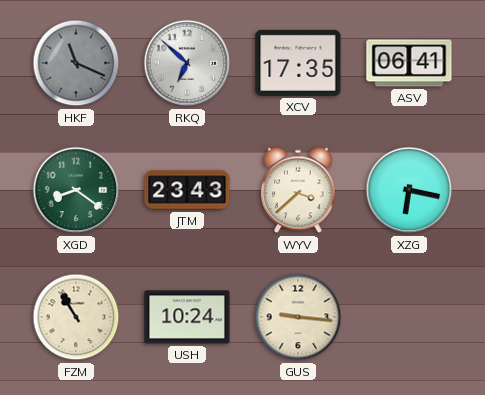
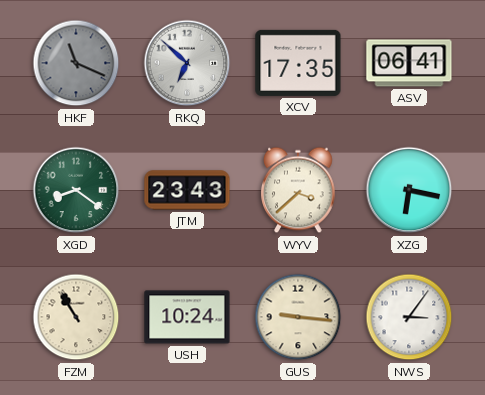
NWS: none -> 3:06 (409, 317)
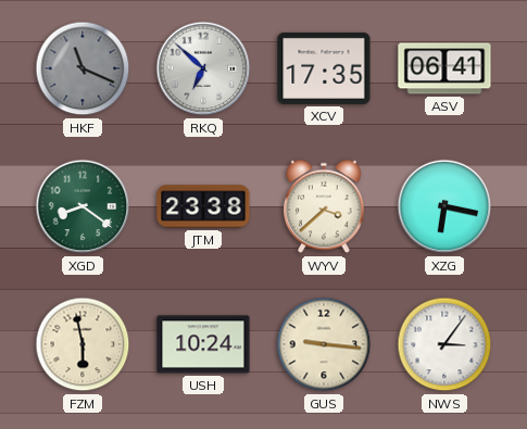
JTM: 23:43 -> 23:38 (203, 206)
FZM: 10:55 -> 5:58 (83, 344)
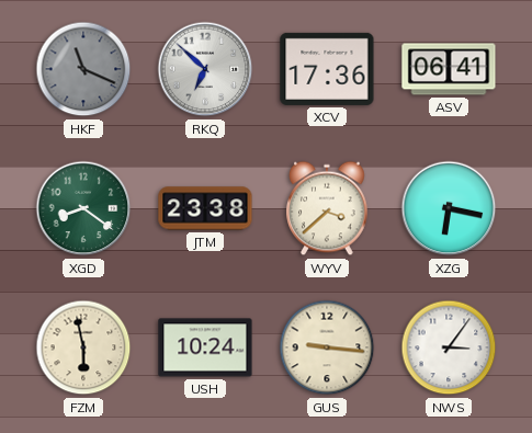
XCV: 17:35 -> 17:36 (327, 69)
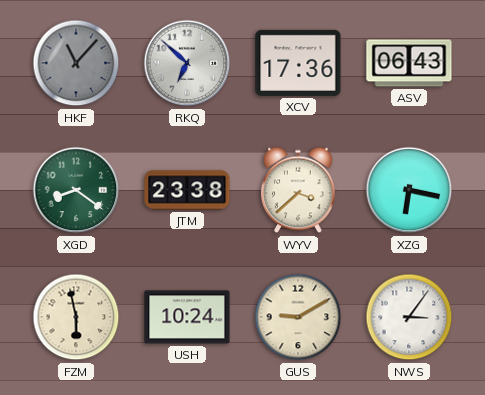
HKF: 11:19 -> 11:07 (76, 63)
ASV: 06:41 -> 06:43 (409, 63)
GUS: 9:16 -> 9:10 (298, 317)
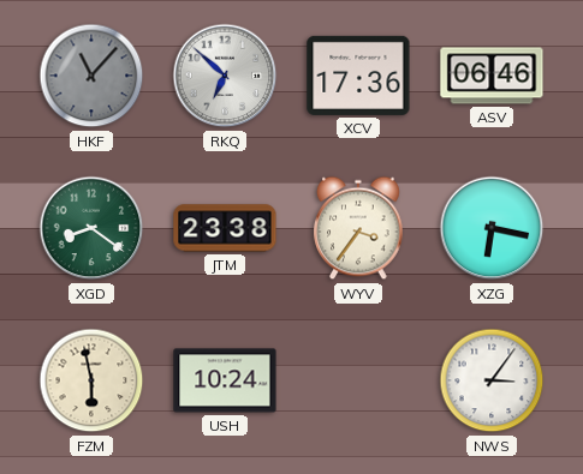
ASV: 06:43 -> 06:46 (492, 76)
WYV: 3:38 -> 3:36 (358, 228)
GUS: 9:10 -> none (298, 317)
